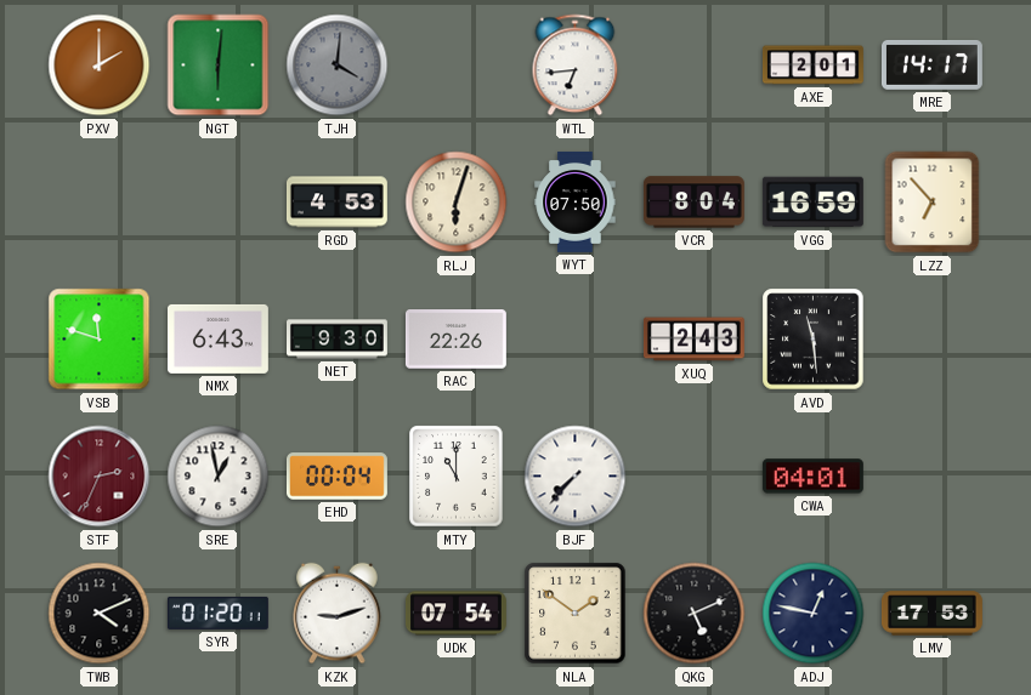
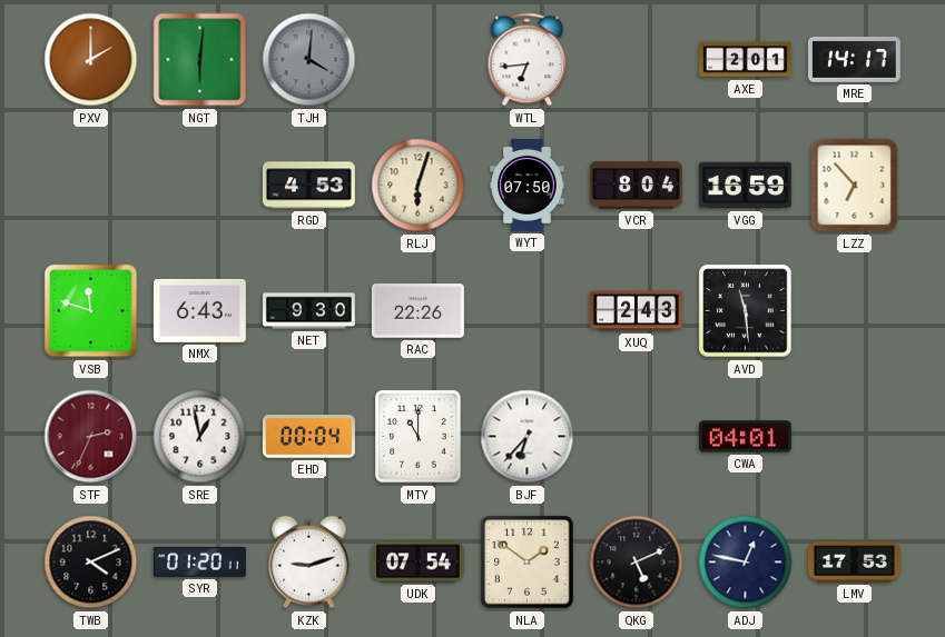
BJF: 7:37 -> 6:37 (528, 437)
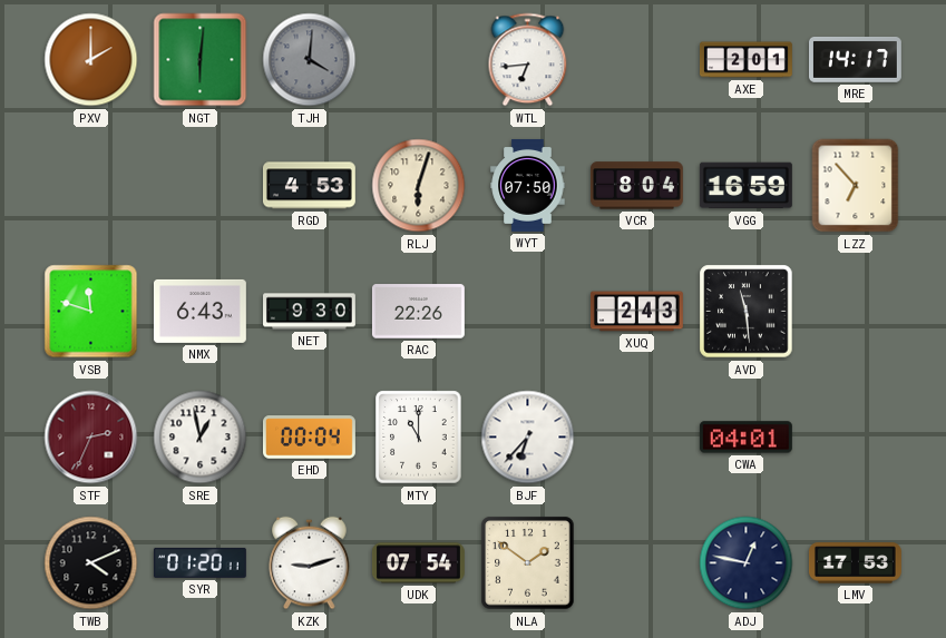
QKG: 5:11 -> none (637, 563)
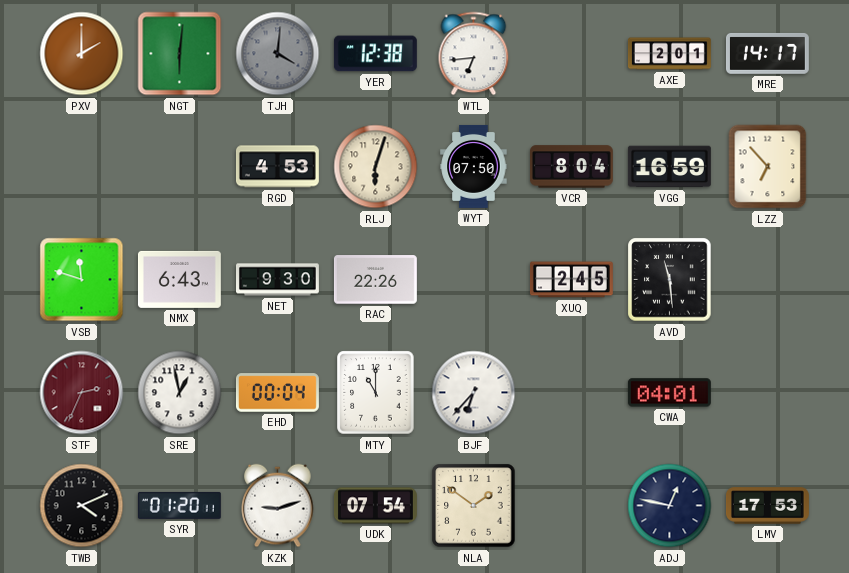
YER: none -> 12:38 (375, 54)
XUQ: 2:43 -> 2:45 (571, 280)
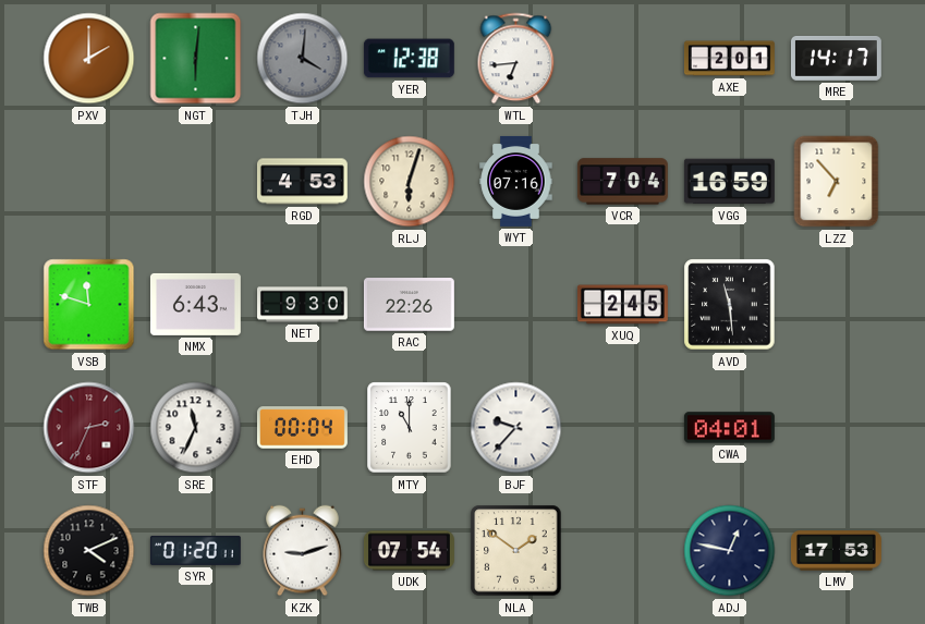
WYT: 07:50 -> 07:16 (516, 181)
VCR: 8:04 -> 7:04 (622, 182)
SRE: 12:58 -> 11:34 (196, 428)
BJF: 6:37 -> 9:37 (516, 428)
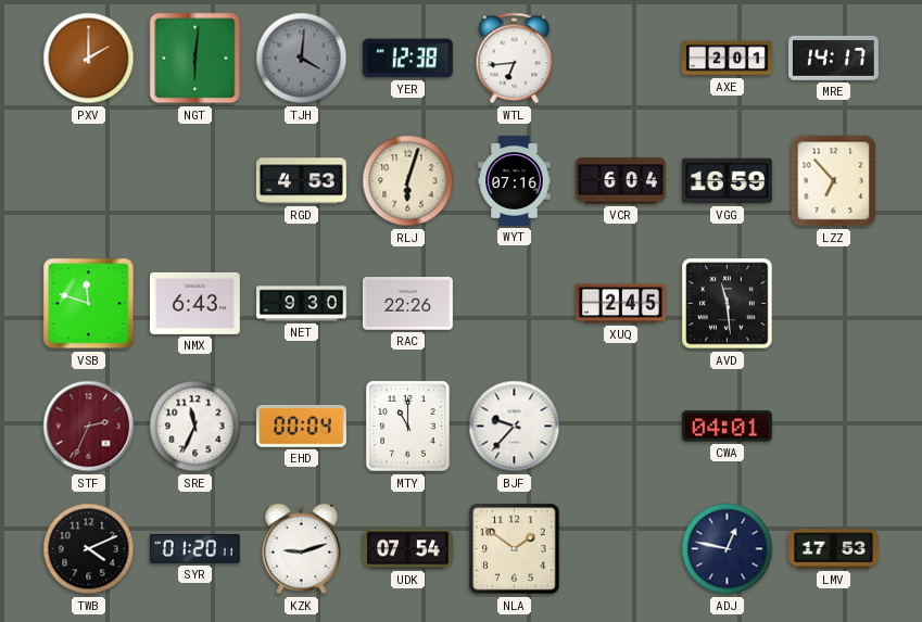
VCR: 7:04 -> 6:04 (620, 181)
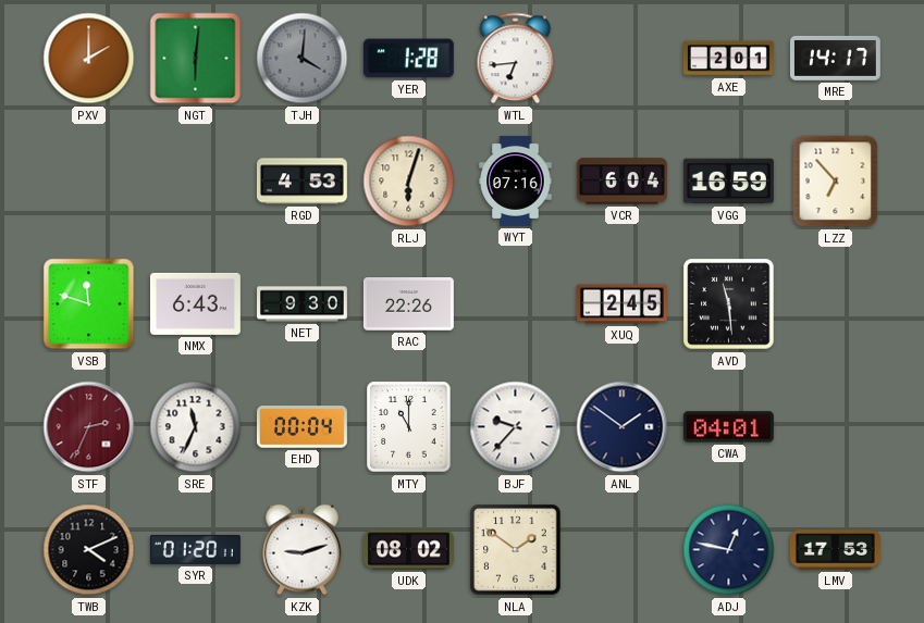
YER: 12:38 -> 1:28 (408, 59)
ANL: none -> 1:51 (623, 427)
UDK: 07:54 -> 08:02 (408, 550)
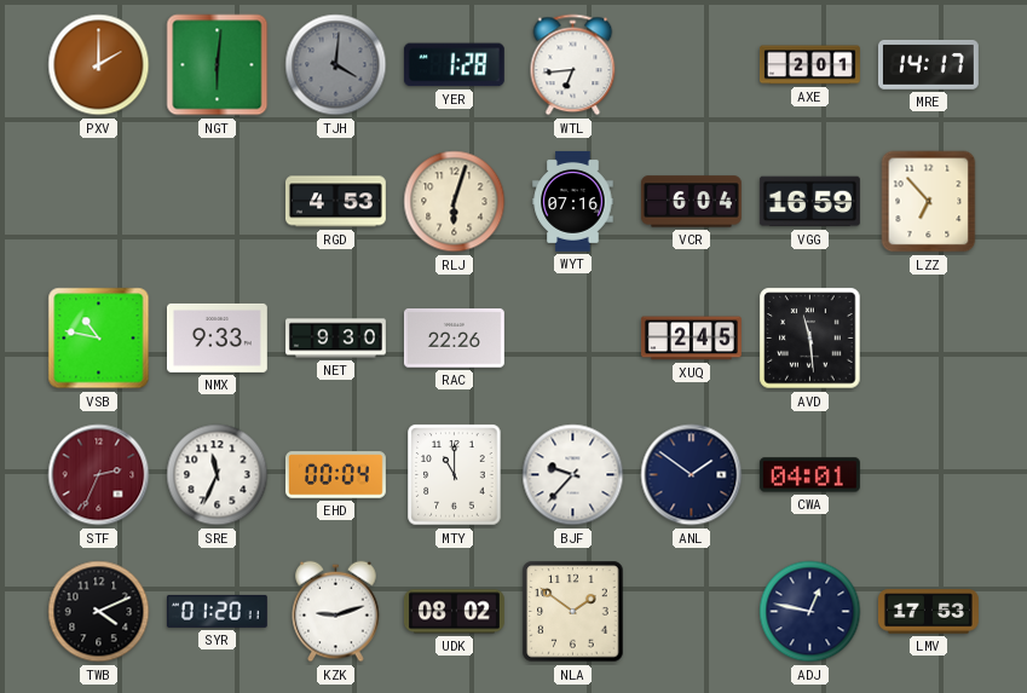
VSB: 11:48 -> 10:47 (99, 339)
NMX: 6:43 -> 9:33 (217, 337)
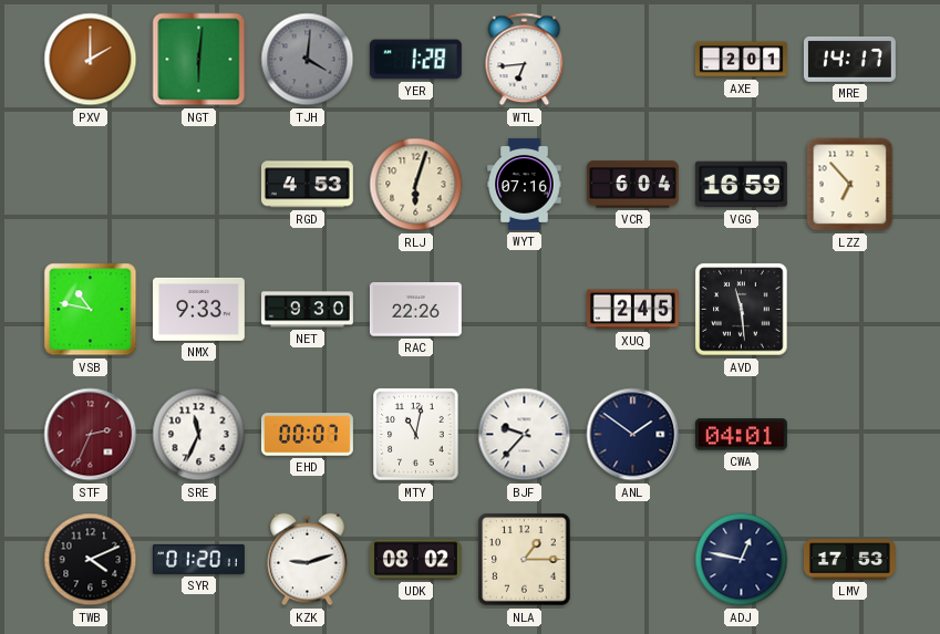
EHD: 00:04 -> 00:07 (307, 435)
MTY: 11:00 -> 11:02 (416, 435)
NLA: 1:51 -> 1:15 (525, 560)
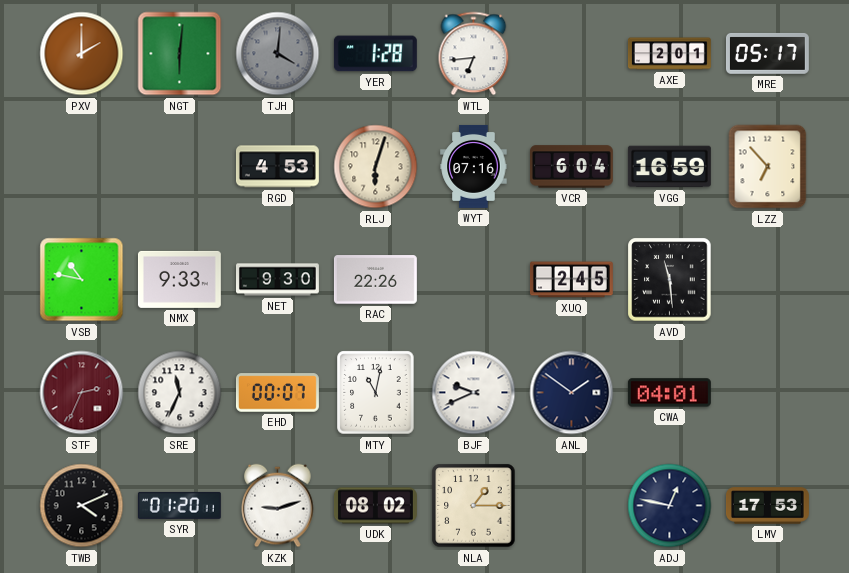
MRE: 14:17 -> 05:17 (767, 53)
BJF: 9:37 -> 9:41 (474, 393)
